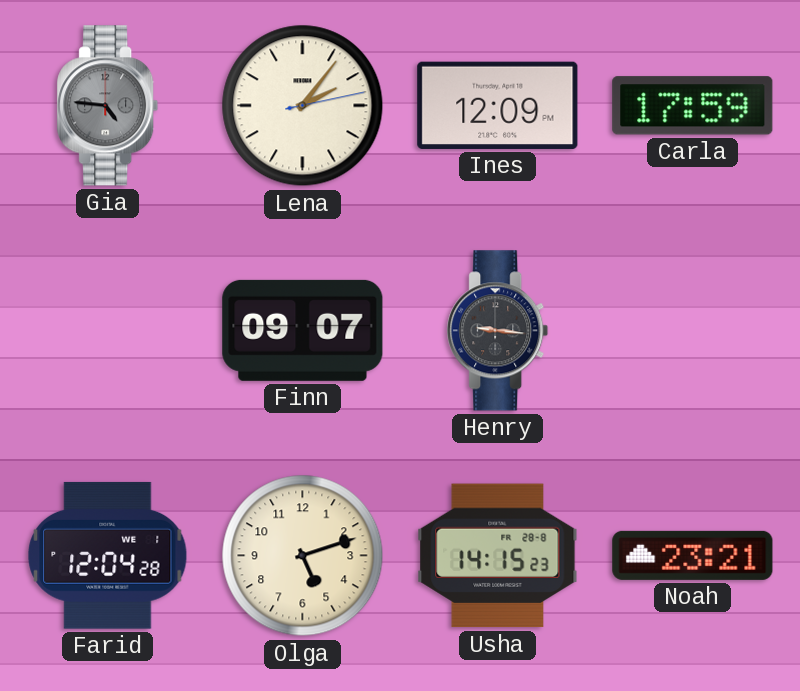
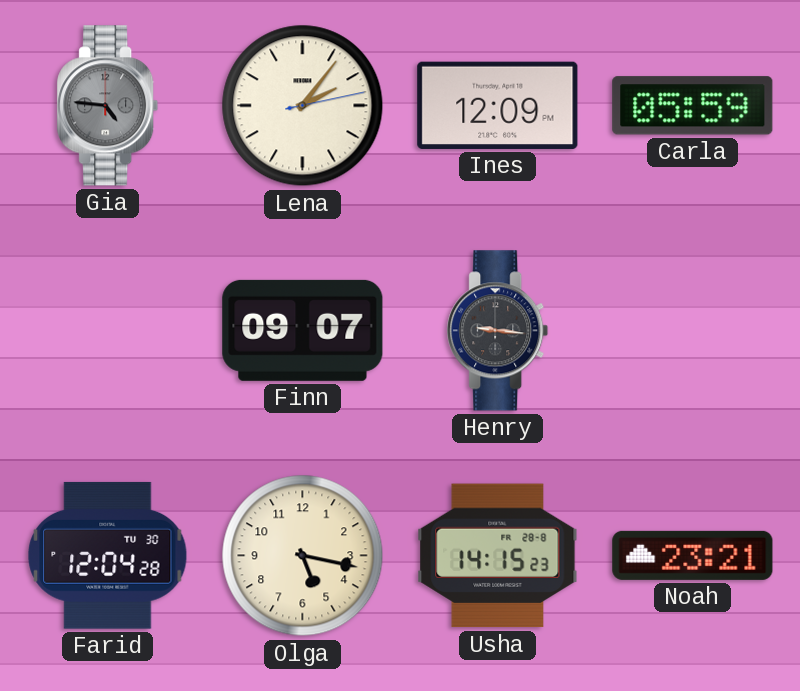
Carla: 17:59 -> 05:59 (693, 106)
Farid date: WE 1 -> TU 30 (108, 555)
Olga: 5:12 -> 5:17 (303, 556)
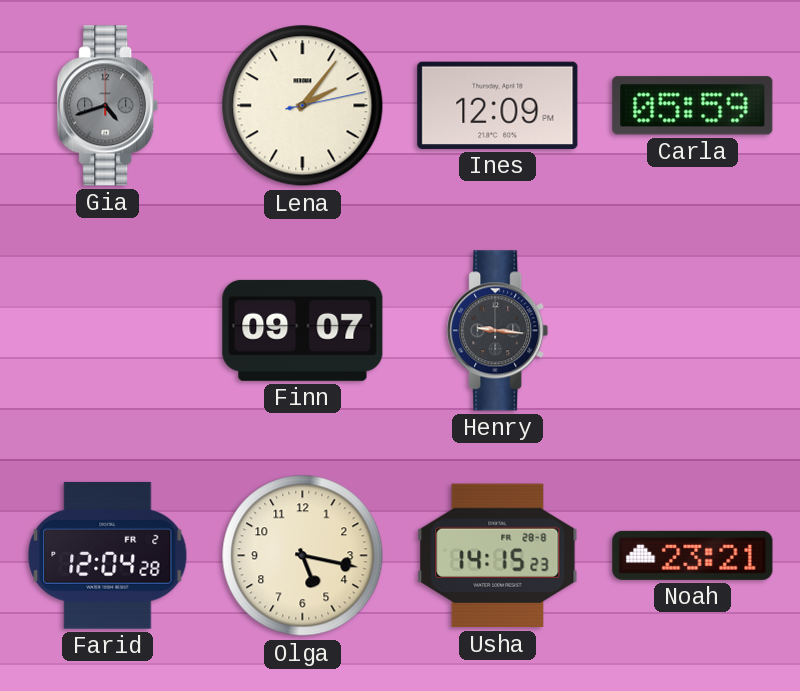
Gia: 4:46 -> 4:42 (108, 106)
Farid date: TU 30 -> FR 2 (108, 555)
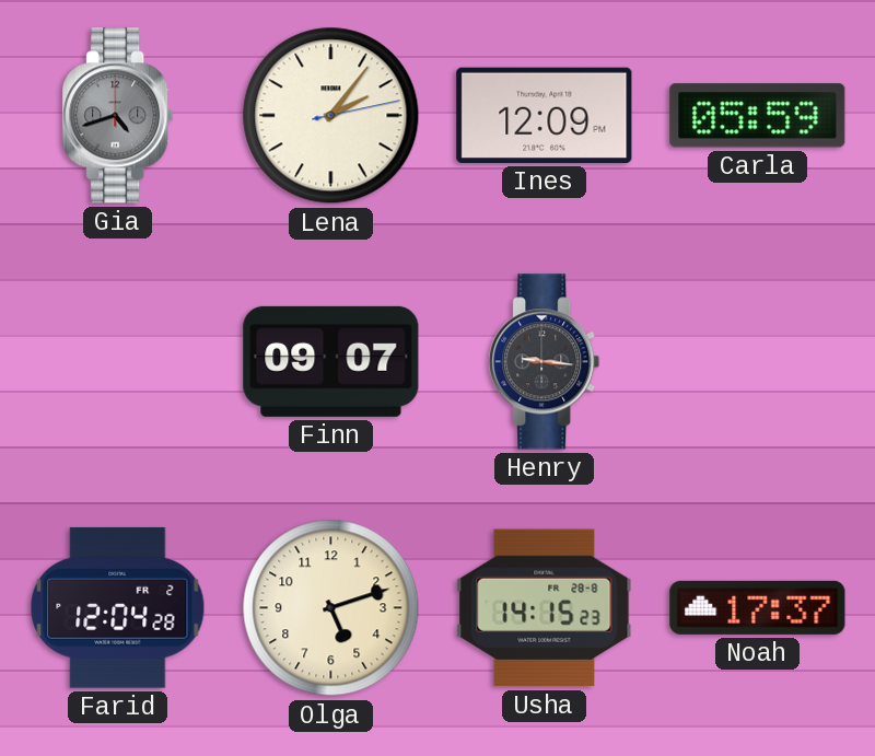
Olga: 5:17 -> 5:12 (331, 608)
Noah: 23:21 -> 17:37 (758, 607)
